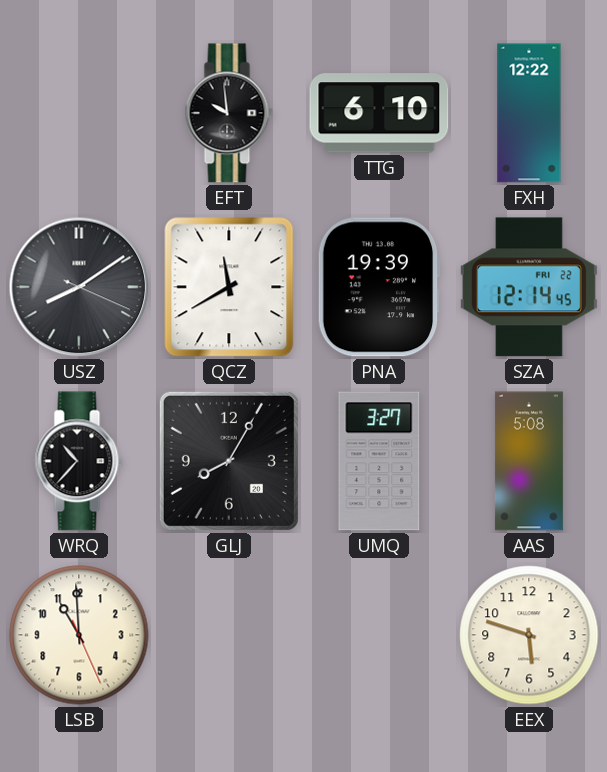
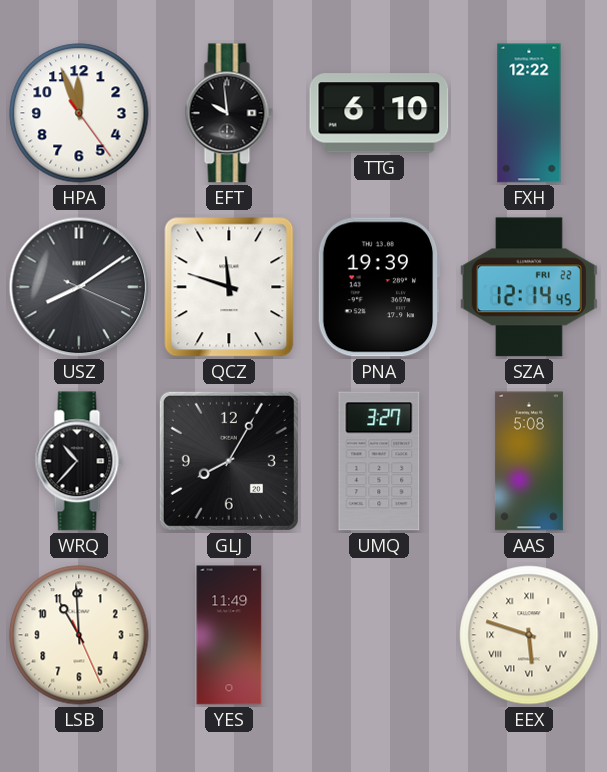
HPA: none -> 11:56 (79, 113)
QCZ: 11:40 -> 11:48 (229, 287)
YES: none -> 11:49 (229, 635)
EEX numerals: Arabic -> Roman (529, 635)
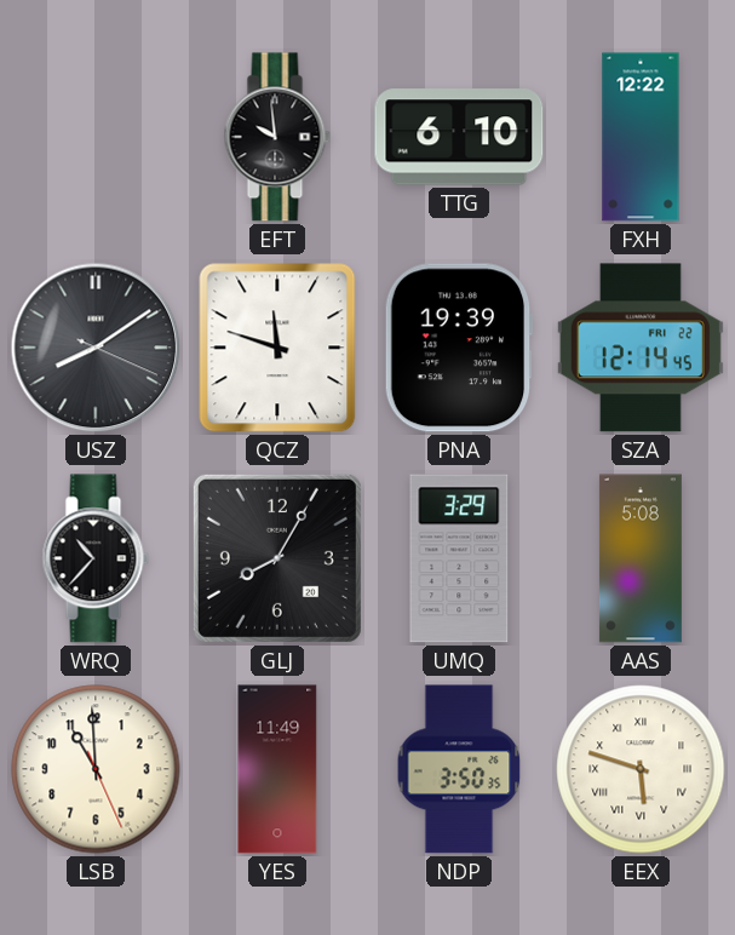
HPA: 11:56 -> none (79, 113)
UMQ: 3:27 -> 3:29 (459, 558)
NDP: none -> 3:50 (459, 769)
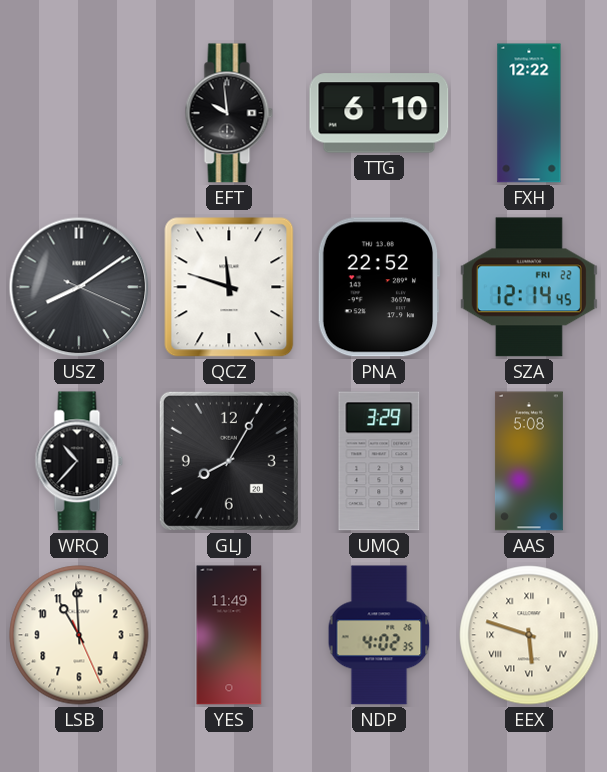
PNA: 19:39 -> 22:52 (379, 287)
NDP: 3:50 -> 4:02 (379, 635)
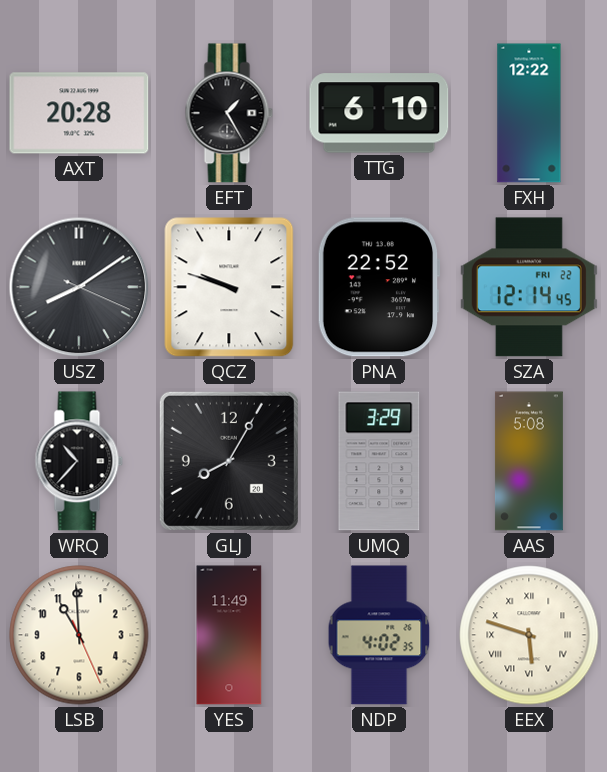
AXT: none -> 20:28 (79, 113)
EFT: 9:59 -> 1:25 (229, 113)
QCZ: 11:48 -> 9:48 (229, 287)
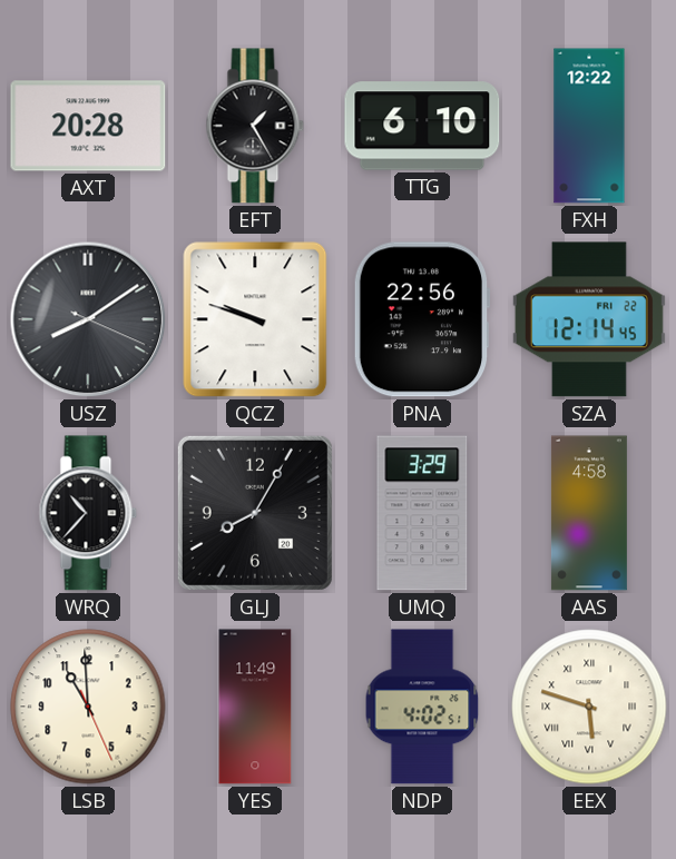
PNA: 22:52 -> 22:56 (422, 319)
AAS: 5:08 -> 4:58 (589, 513)
NDP: 4:02:35 -> 4:02:51 (422, 707)
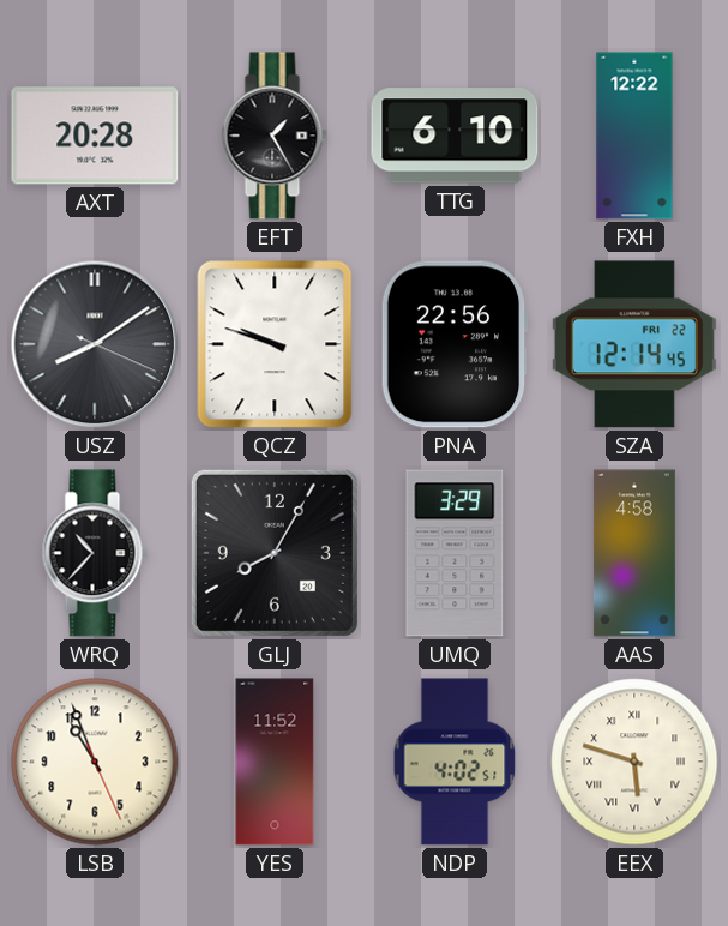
LSB: 10:59 -> 10:56 (95, 762)
YES: 11:49 -> 11:52 (275, 762)
